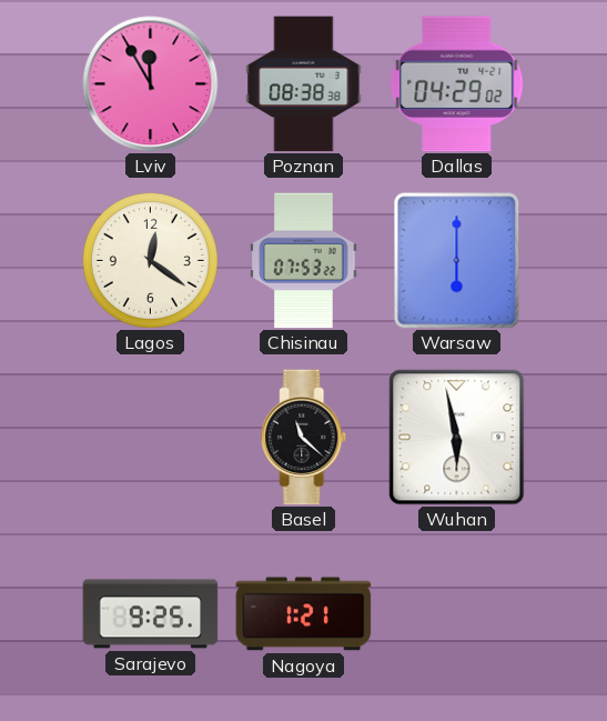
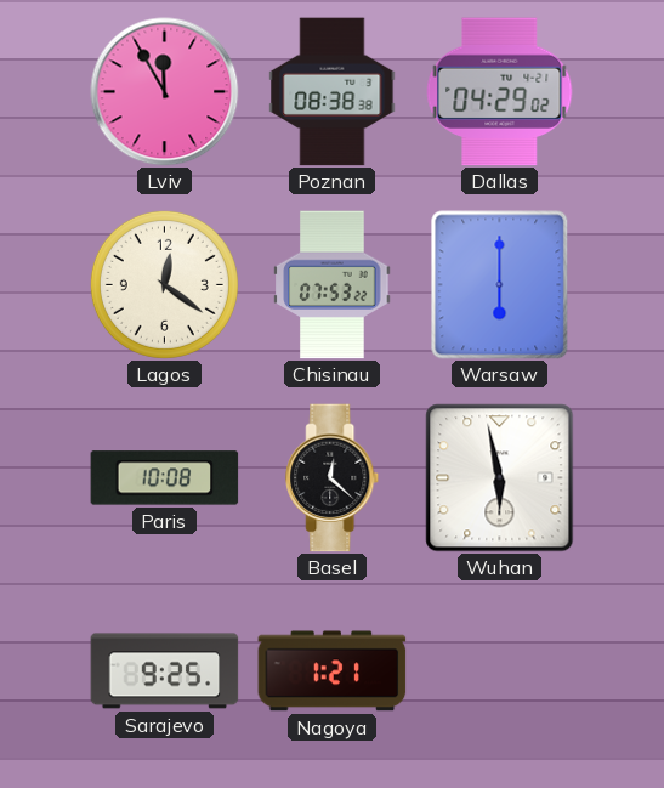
Paris: none -> 10:08 (165, 478)
Basel: 11:22 -> 12:22 (333, 478)
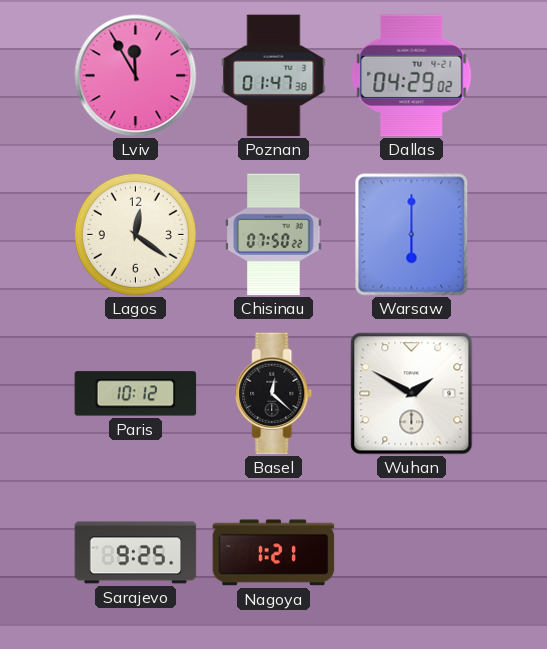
Poznan: 08:38 -> 01:47 (274, 76)
Chisinau: 07:53 -> 07:50 (274, 235)
Paris: 10:08 -> 10:12 (136, 394)
Wuhan: 5:58 -> 1:50 (412, 394)
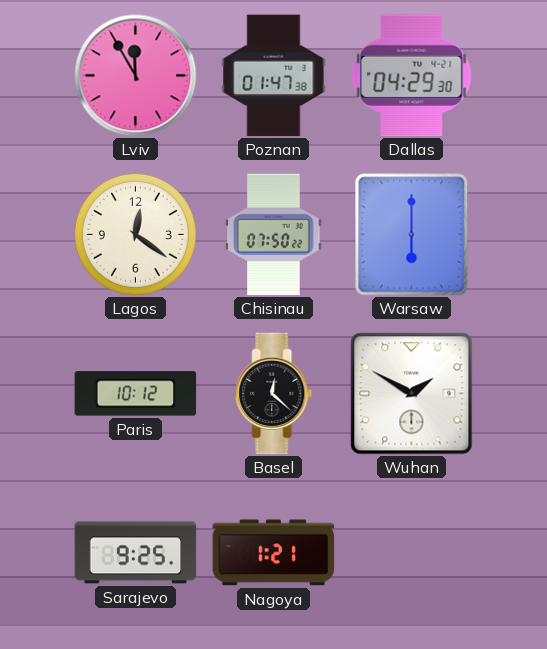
Dallas: 04:29:02 -> 04:29:30 (412, 76)
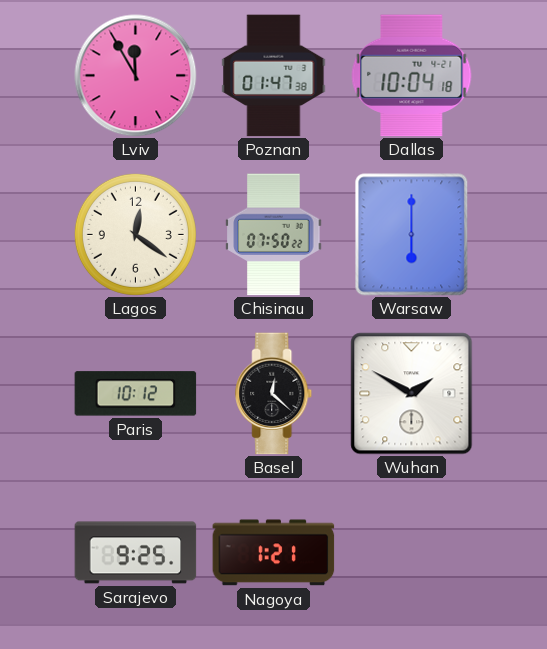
Dallas: 04:29 -> 10:04 (412, 76)
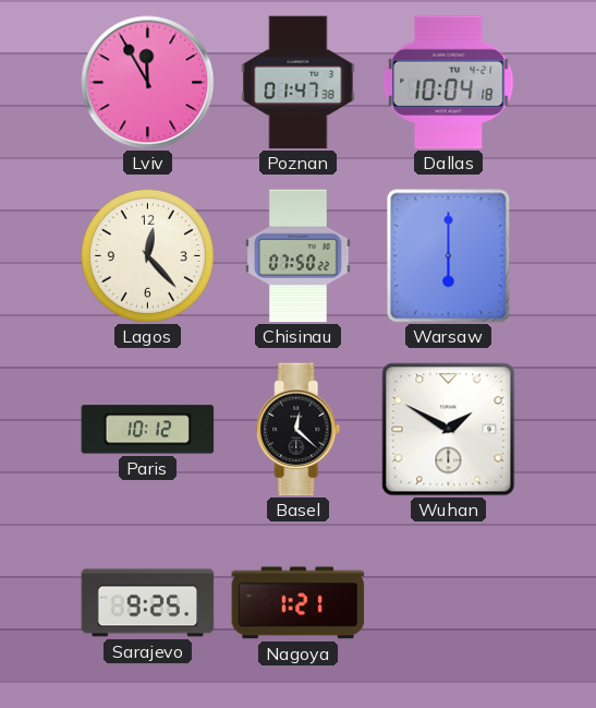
Lagos: 12:21 -> 12:23 (147, 255)
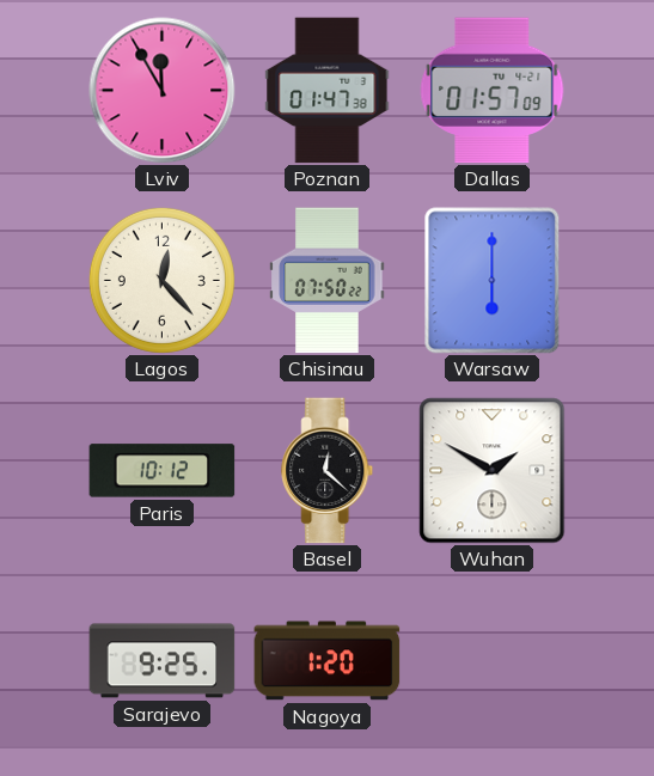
Dallas: 10:04 -> 01:57 (493, 91)
Nagoya: 1:21 -> 1:20 (328, 661)
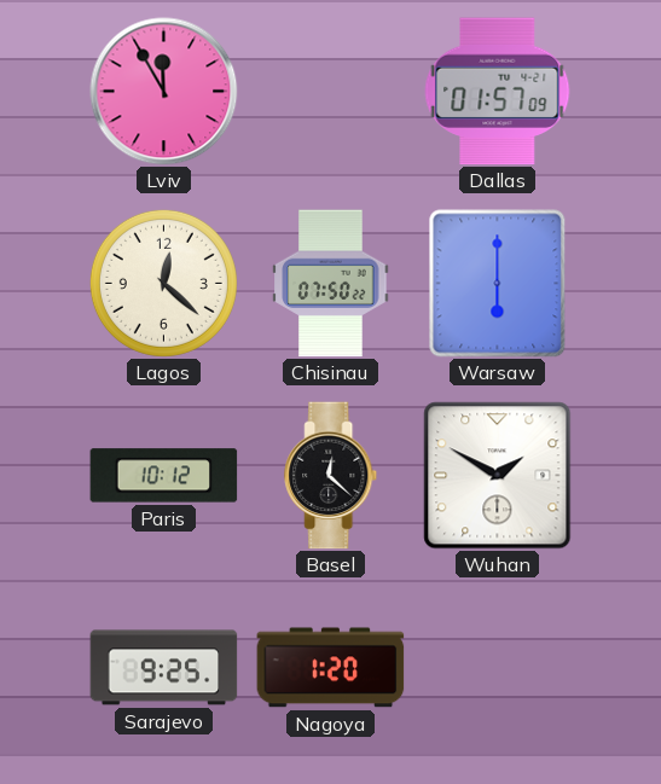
Poznan: 01:47 -> none (328, 91)
Lagos: 12:23 -> 12:22 (163, 283)
